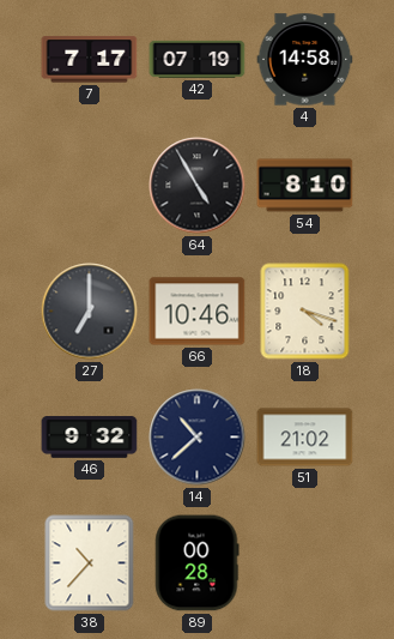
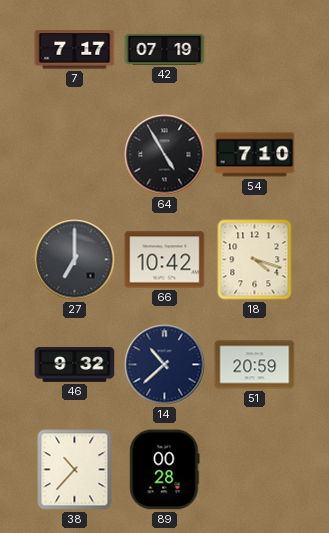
4: 14:58 -> none (305, 60)
54: 8:10 -> 7:10 (255, 155)
66: 10:46 -> 10:42 (165, 260)
51: 21:02 -> 20:59 (255, 365)
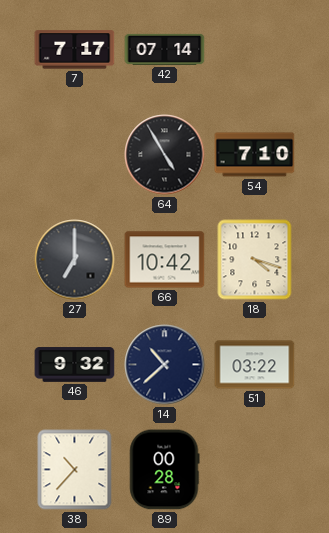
42: 07:19 -> 07:14 (165, 49)
51: 20:59 -> 03:22 (255, 365)
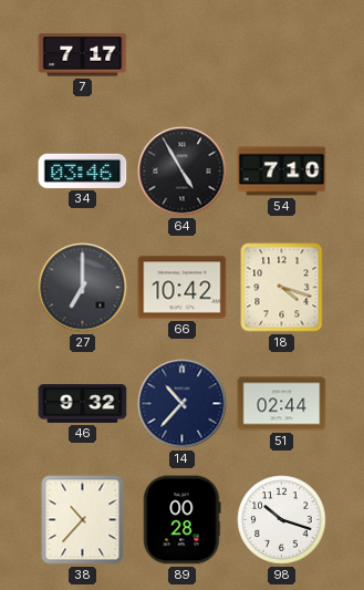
42: 07:14 -> none (165, 49)
34: none -> 03:46 (83, 170)
14: 10:38 -> 10:37 (183, 404)
51: 03:22 -> 02:44 (282, 404)
98: none -> 10:18 (282, 520)
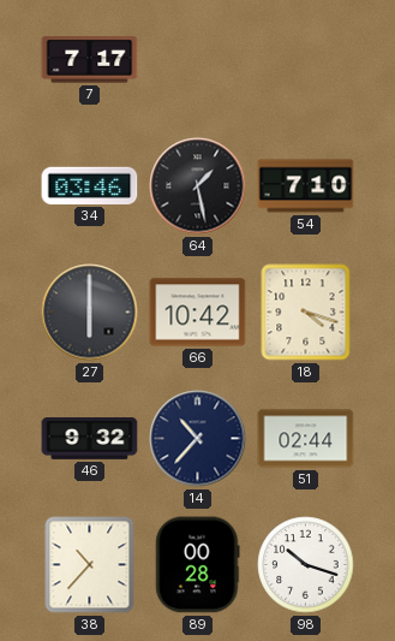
64: 4:55 -> 1:28 (198, 186)
27: 7:00 -> 6:00 (90, 313)
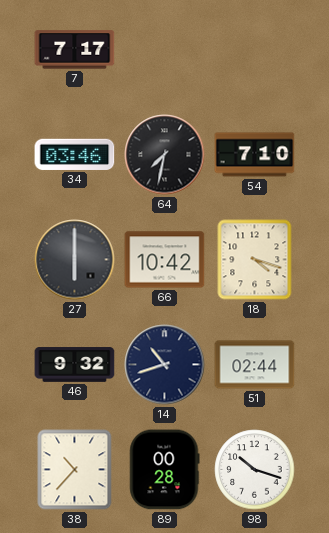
64: 1:28 -> 7:32 (165, 155)
14: 10:37 -> 10:42 (165, 365)
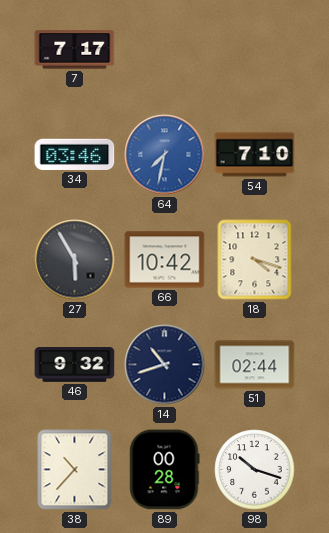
64 dial: black -> blue (165, 155)
27: 6:00 -> 5:55 (75, 260)
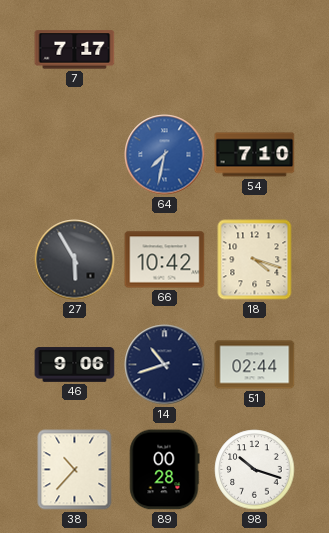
34: 03:46 -> none (75, 154)
46: 9:32 -> 9:06 (75, 365)
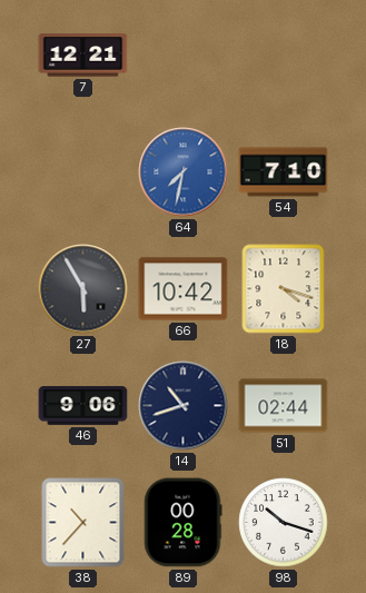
7: 7:17 -> 12:21 (83, 56)
